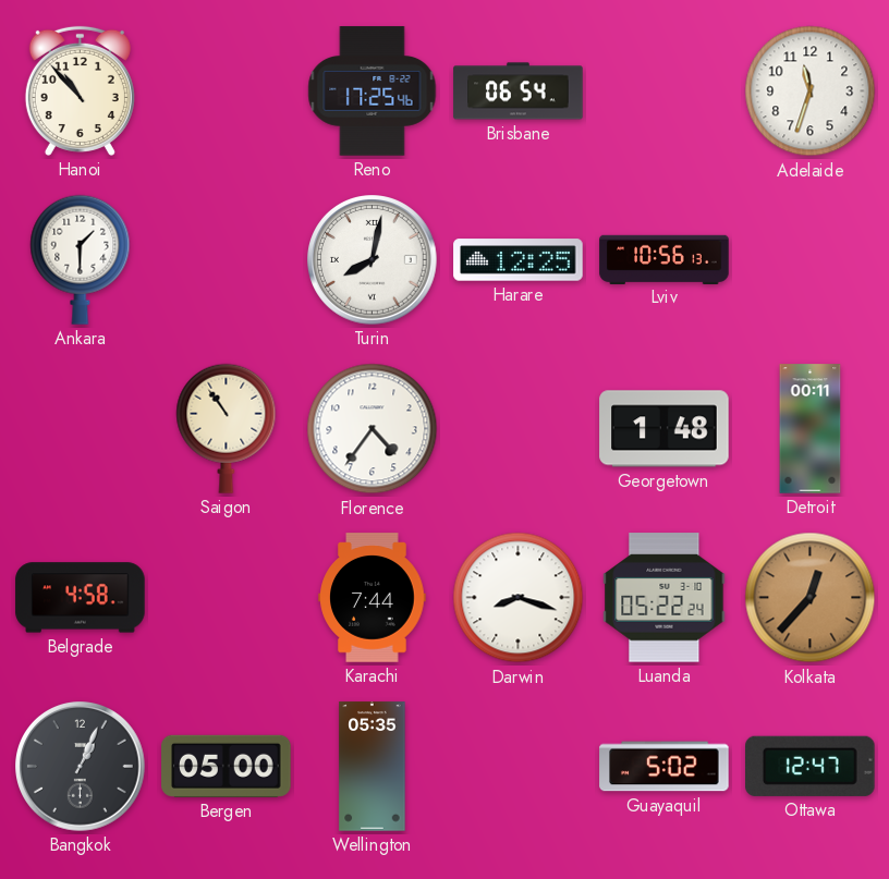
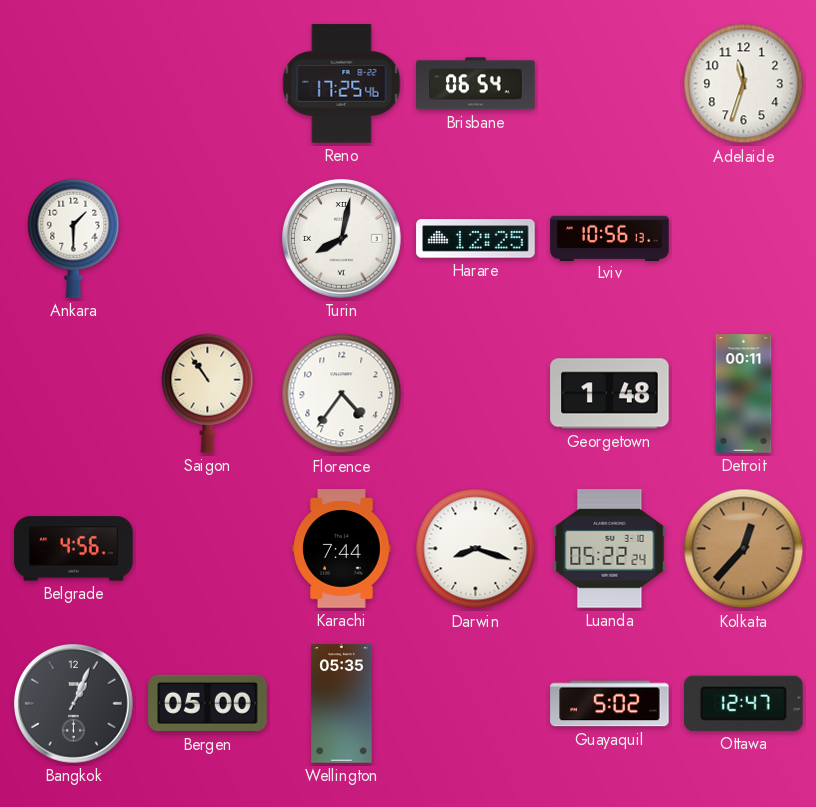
Hanoi: 10:53 -> none (80, 90)
Belgrade: 4:58 -> 4:56 (74, 549)
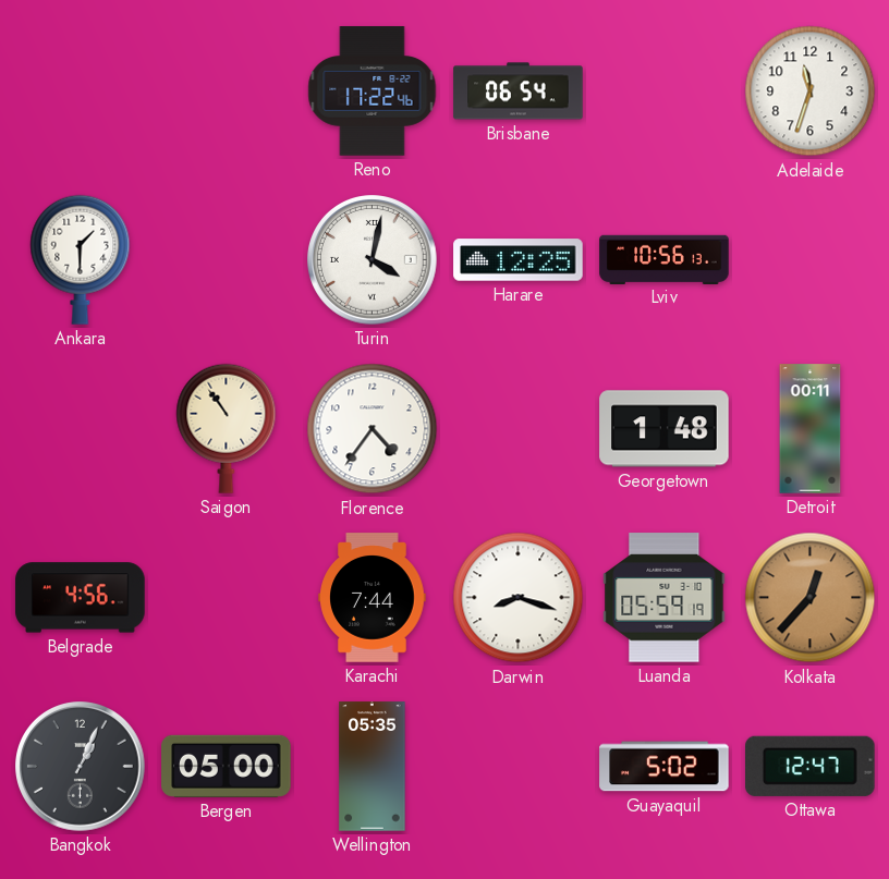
Reno: 17:25 -> 17:22 (373, 91)
Turin: 8:02 -> 4:02 (373, 260)
Luanda: 05:22 -> 05:59 (665, 598)
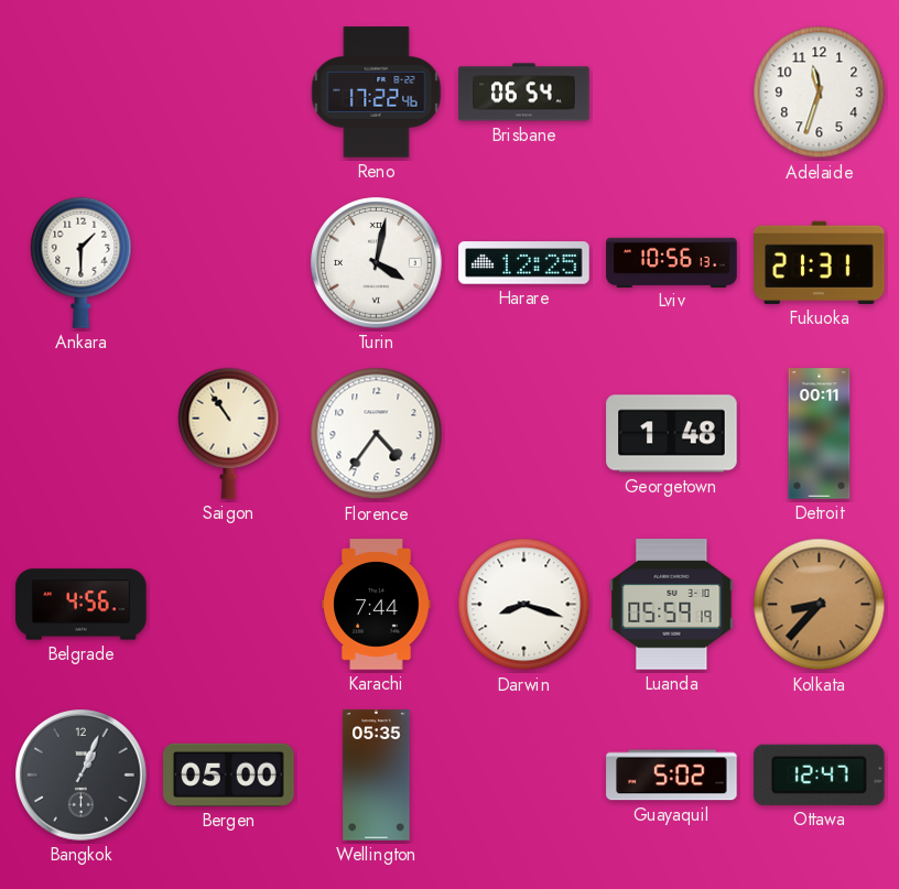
Fukuoka: none -> 21:31 (820, 262)
Kolkata: 12:37 -> 8:37 (820, 605)
